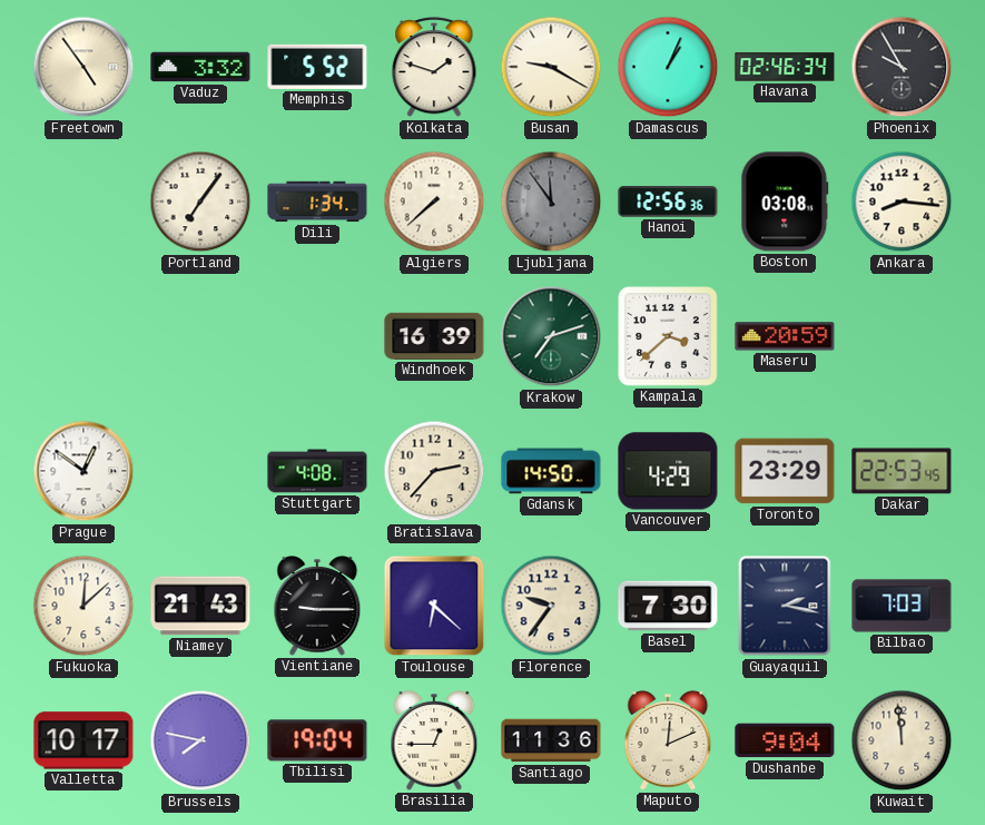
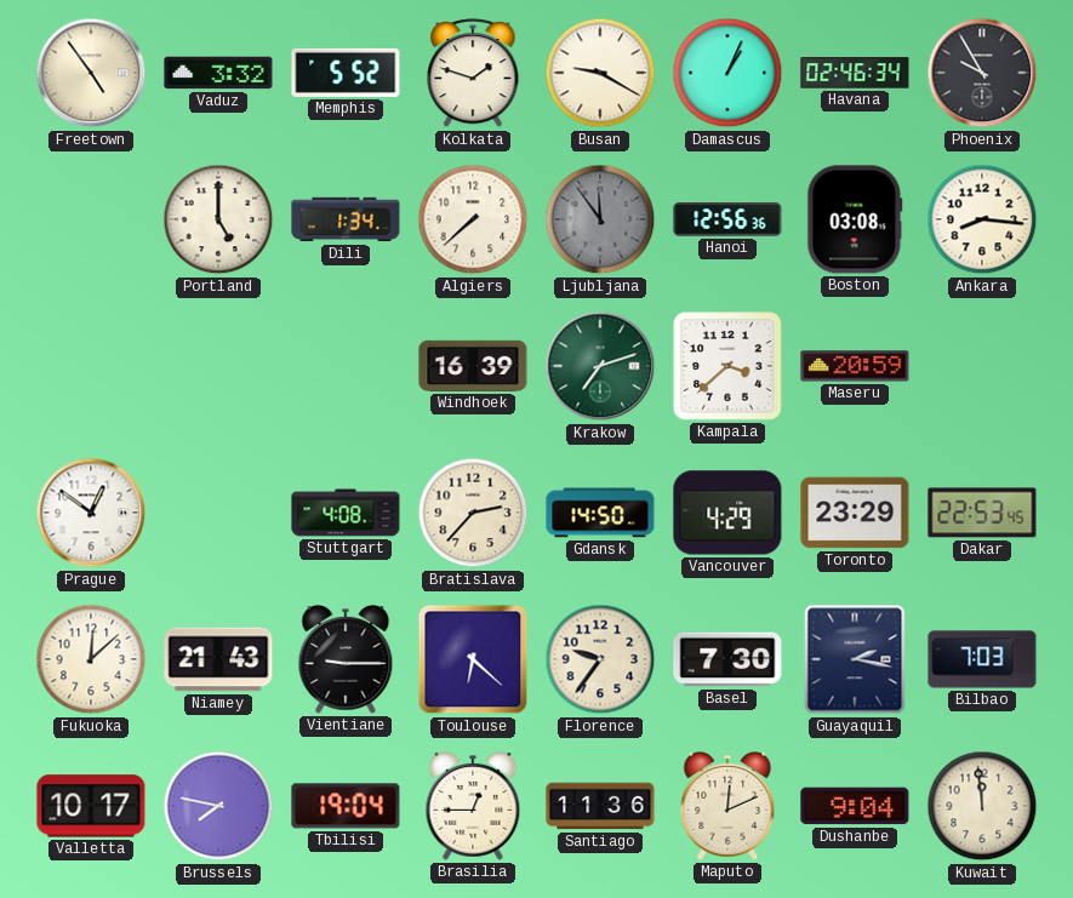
Portland: 7:06 -> 5:00 (218, 219)
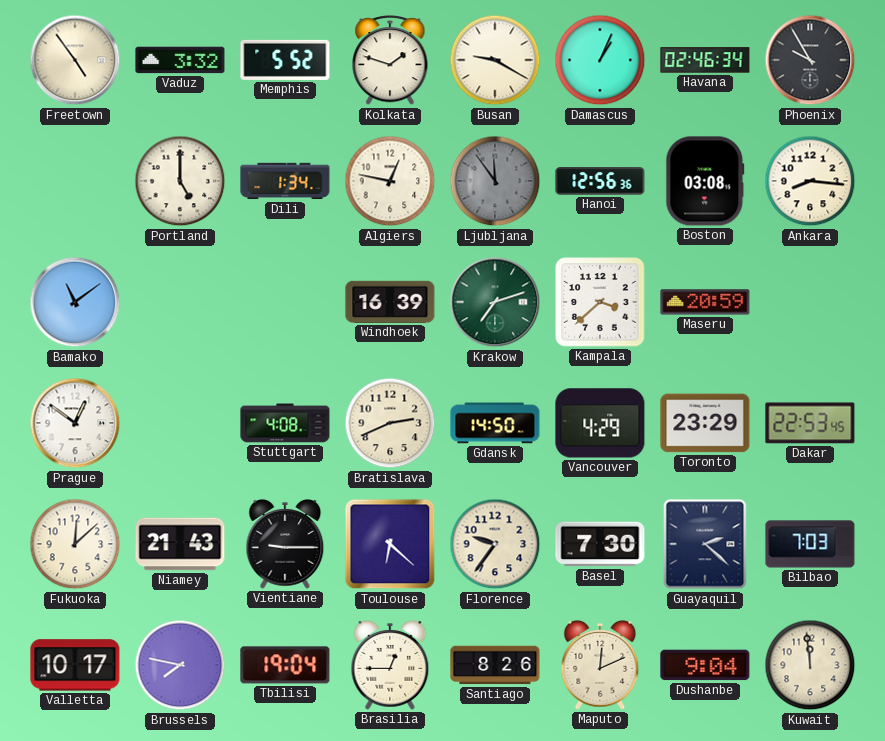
Algiers: 7:38 -> 12:47 (390, 181)
Bamako: none -> 11:09 (75, 302)
Bratislava: 2:37 -> 2:41 (390, 423)
Guayaquil: 2:17 -> 2:22 (705, 544)
Santiago: 11:36 -> 8:26 (495, 665)
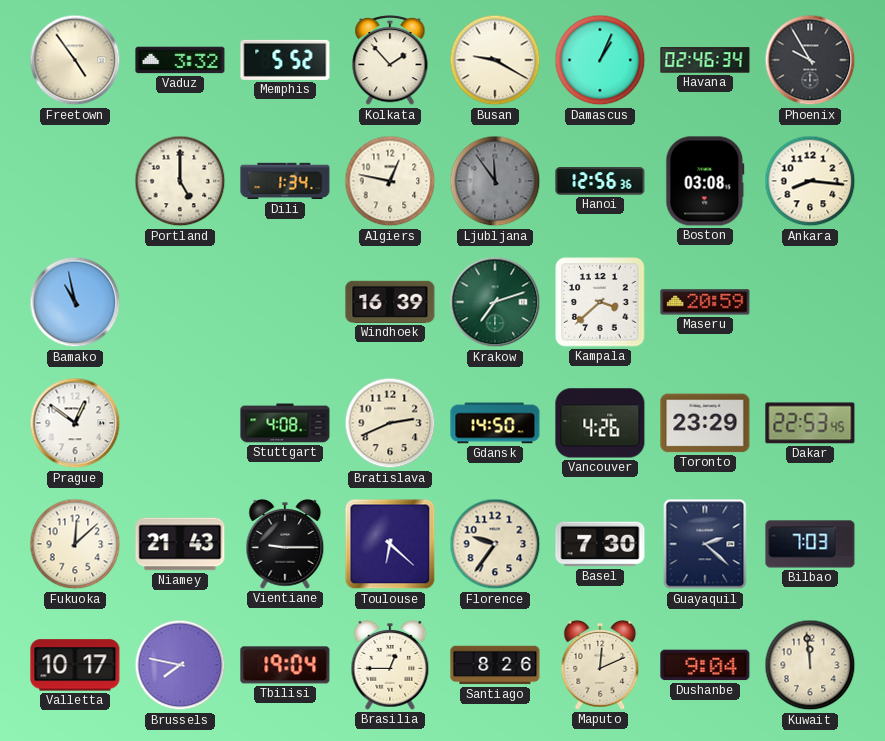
Kolkata: 1:48 -> 1:53 (390, 61)
Bamako: 11:09 -> 10:58 (75, 302)
Vancouver: 4:29 -> 4:26 (600, 423)
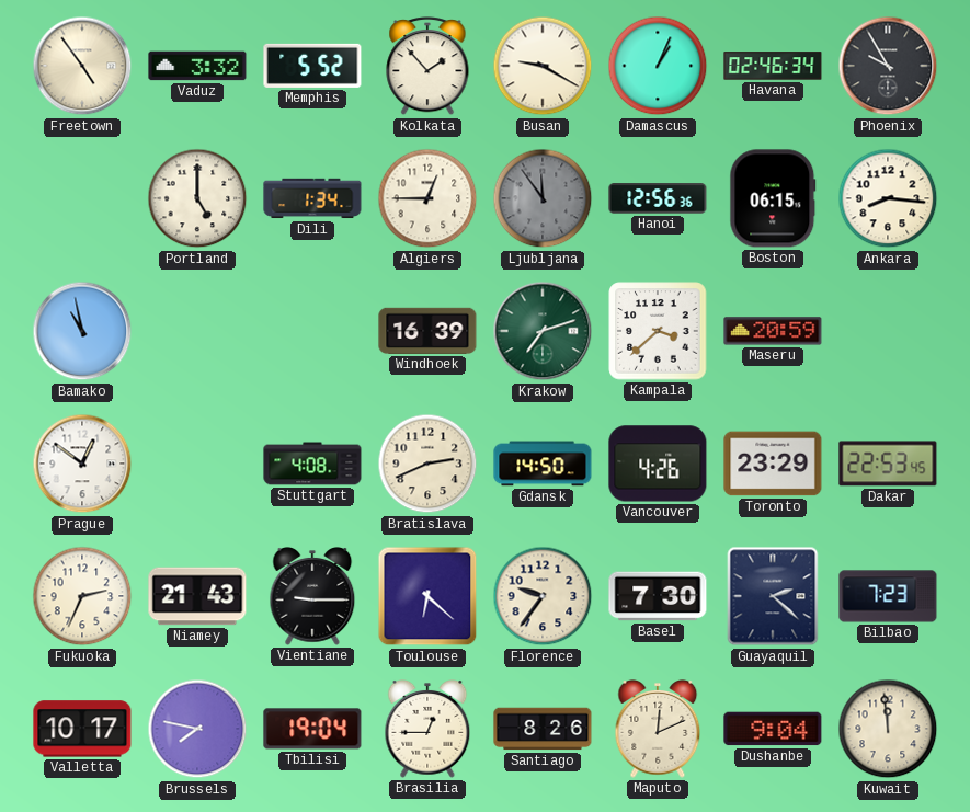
Algiers: 12:47 -> 12:45 (427, 198)
Boston: 03:08 -> 06:15 (773, 198)
Fukuoka: 12:08 -> 2:34 (82, 596)
Bilbao: 7:03 -> 7:23 (888, 596)
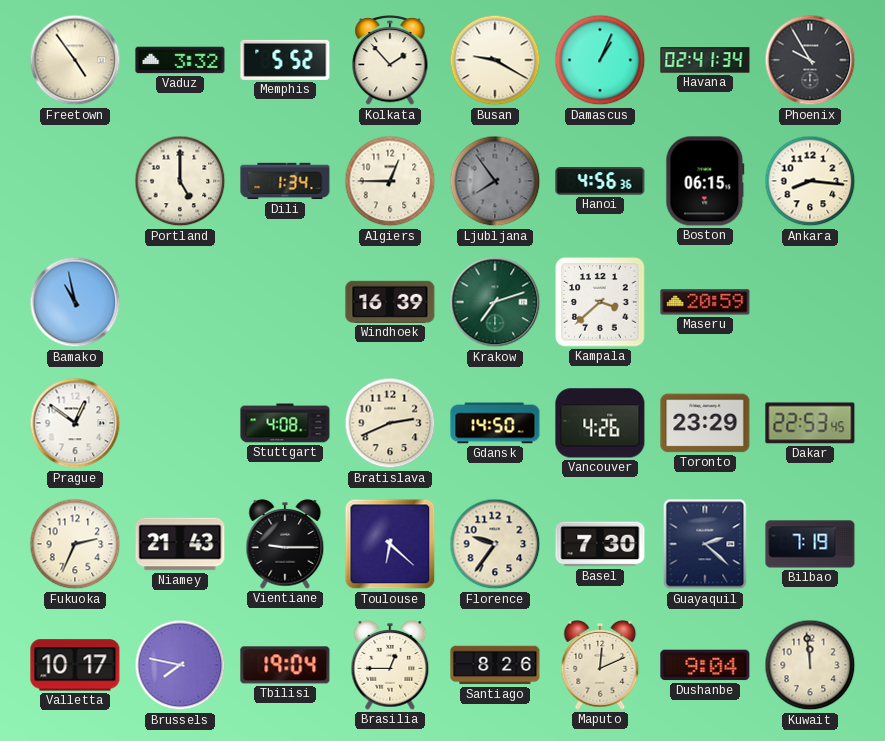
Havana: 02:46 -> 02:41 (705, 60)
Ljubljana: 11:54 -> 7:54 (495, 181)
Hanoi: 12:56 -> 4:56 (600, 181)
Bilbao: 7:23 -> 7:19 (810, 544)
